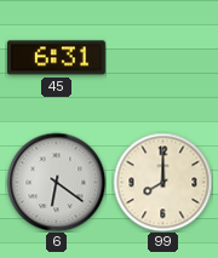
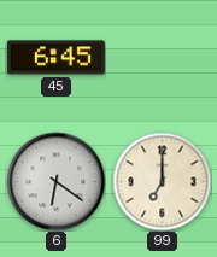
45: 6:31 -> 6:45 (55, 58)
99: 8:00 -> 7:00 (162, 181)
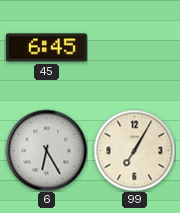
6: 6:21 -> 6:25 (46, 150)
99: 7:00 -> 7:05 (134, 150)
